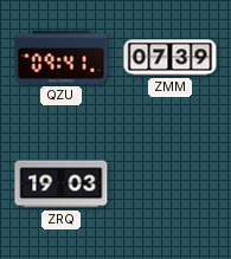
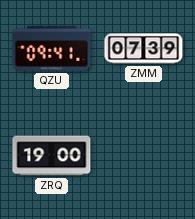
ZRQ: 19:03 -> 19:00 (52, 156)
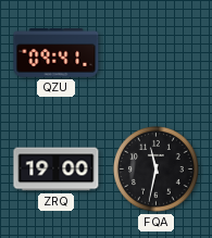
ZMM: 07:39 -> none (144, 49)
FQA: none -> 11:32 (157, 170)
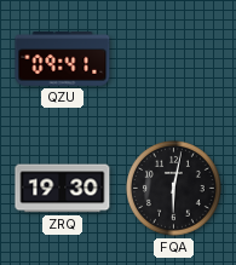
ZRQ: 19:00 -> 19:30 (63, 189)
FQA: 11:32 -> 6:02 (174, 189)
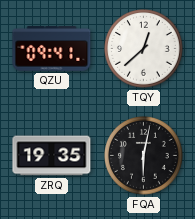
TQY: none -> 12:38 (144, 49)
ZRQ: 19:30 -> 19:35 (52, 156)
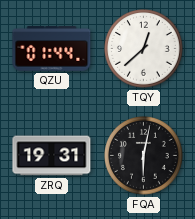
QZU: 09:41 -> 01:44 (52, 49)
ZRQ: 19:35 -> 19:31 (52, 156)
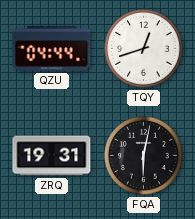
QZU: 01:44 -> 04:44 (52, 49)
TQY: 12:38 -> 12:42 (144, 49)
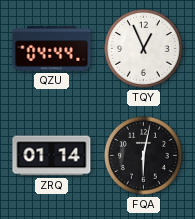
TQY: 12:42 -> 12:56 (144, 49)
ZRQ: 19:31 -> 01:14 (52, 156)
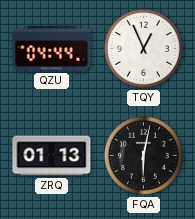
ZRQ: 01:14 -> 01:13 (52, 156)
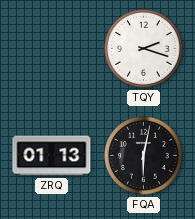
QZU: 04:44 -> none (52, 49)
TQY: 12:56 -> 2:18 (144, 49)
